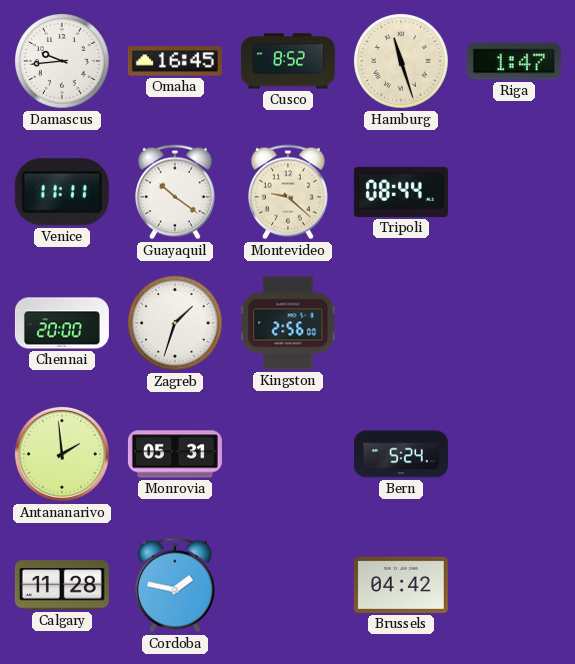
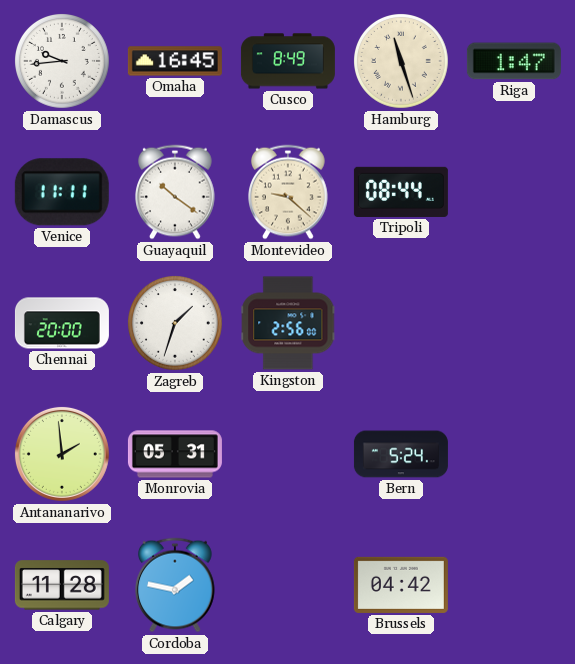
Cusco: 8:52 -> 8:49 (288, 61)
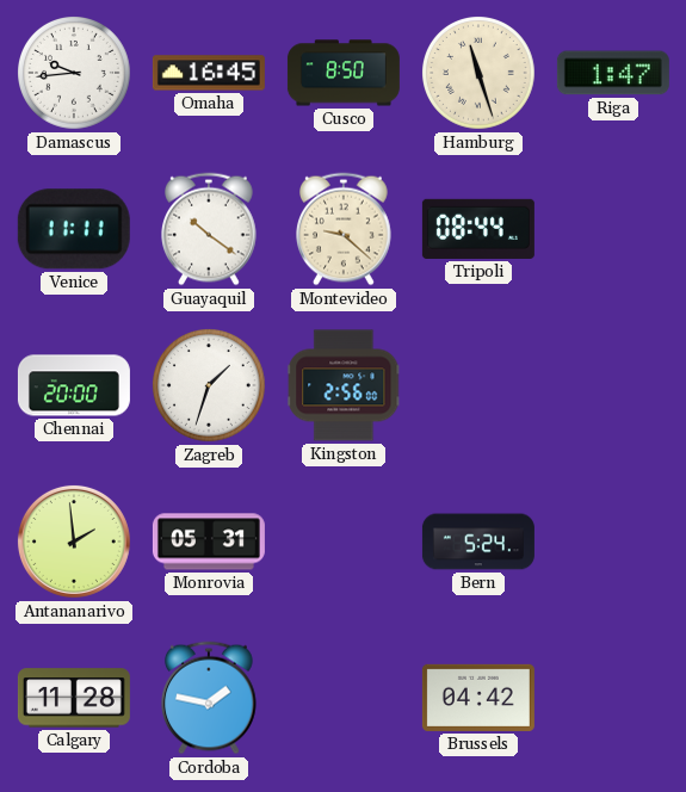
Cusco: 8:49 -> 8:50 (344, 73)
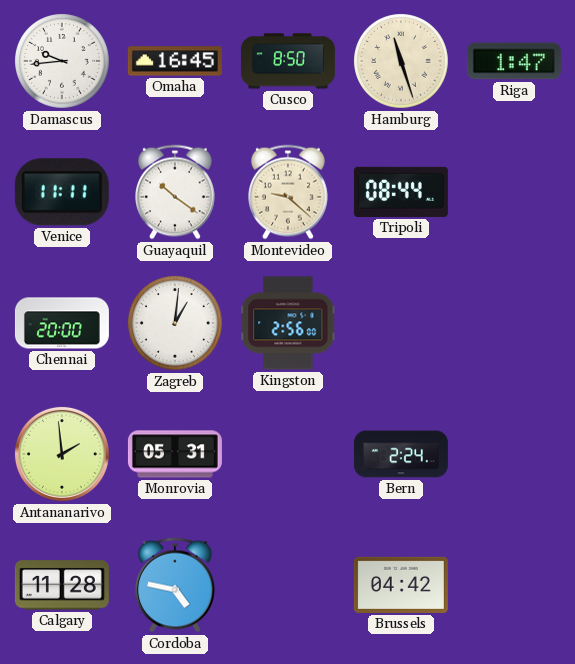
Zagreb: 1:33 -> 1:01 (176, 324)
Bern: 5:24 -> 2:24 (401, 454)
Cordoba: 1:47 -> 4:47 (176, 585)
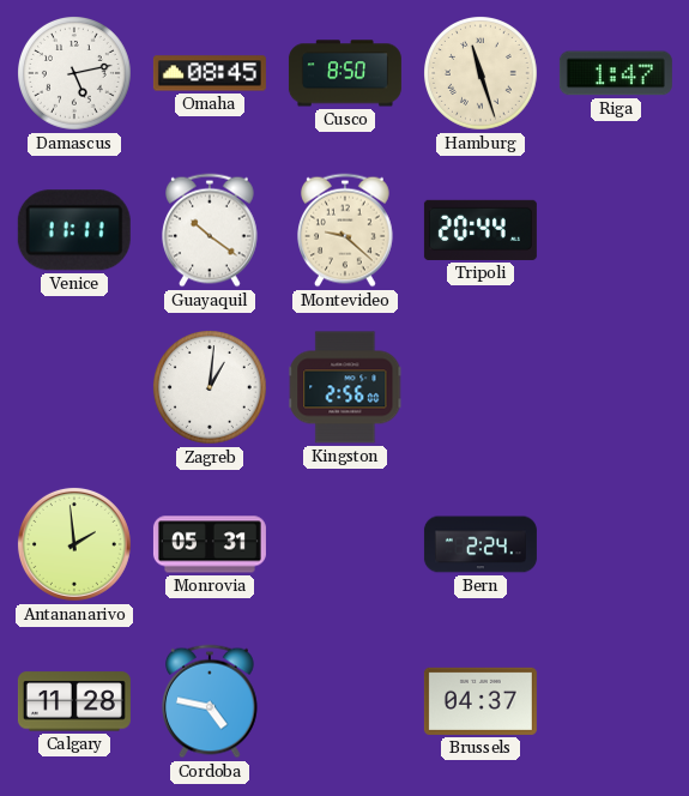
Damascus: 9:44 -> 5:13 (75, 74)
Omaha: 16:45 -> 08:45 (210, 73)
Tripoli: 08:44 -> 20:44 (481, 230)
Chennai: 20:00 -> none (62, 323)
Brussels: 04:42 -> 04:37 (481, 701)
